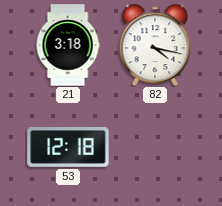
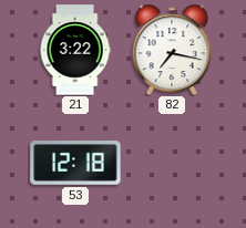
21: 3:18 -> 3:22 (75, 50)
82: 4:17 -> 7:17 (172, 50)
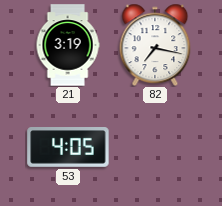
21: 3:22 -> 3:19 (68, 45)
53: 12:18 -> 4:05 (68, 148)
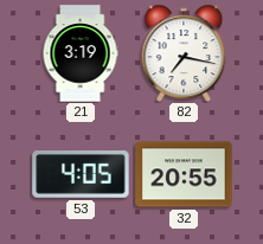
32: none -> 20:55 (184, 174)
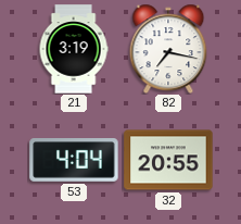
53: 4:05 -> 4:04 (74, 161)
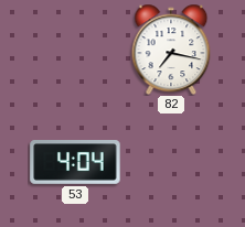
21: 3:19 -> none (74, 49)
32: 20:55 -> none (168, 160)
